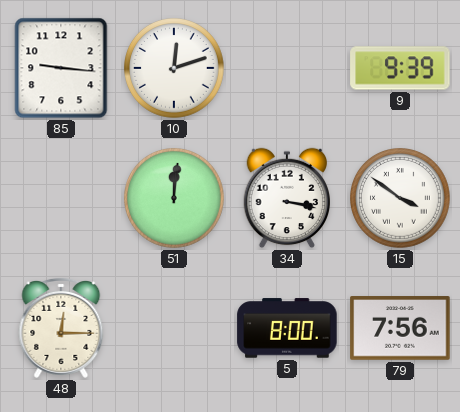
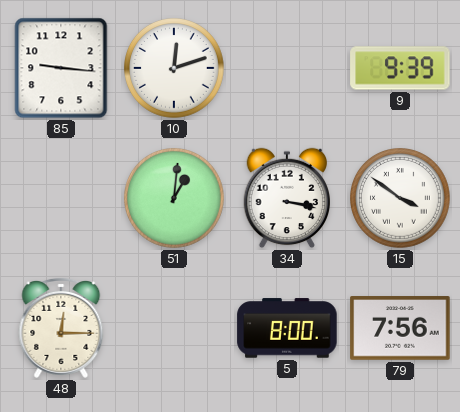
51: 12:01 -> 1:01 (175, 199)
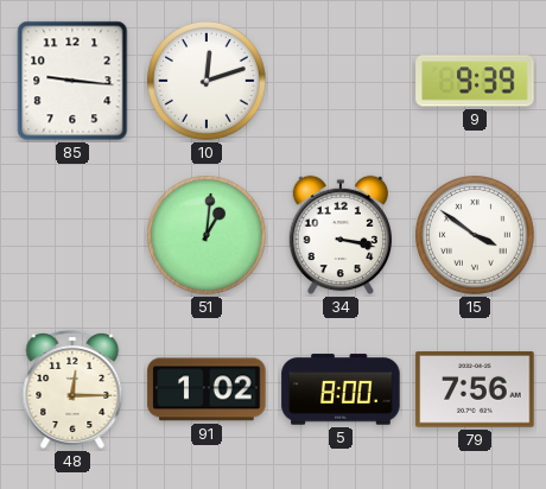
91: none -> 1:02 (207, 389)
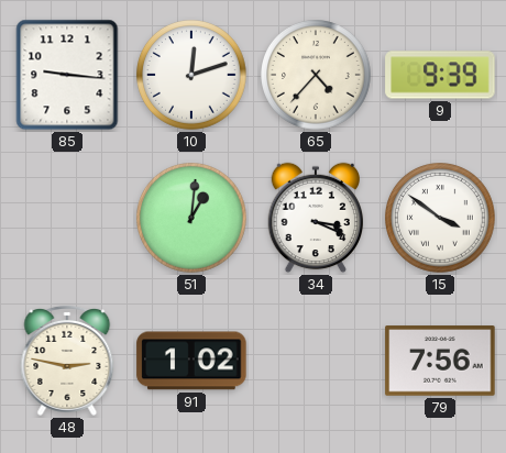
65: none -> 4:37 (317, 76)
34: 3:17 -> 3:19 (315, 218)
48: 12:15 -> 2:47 (67, 361)
5: 8:00 -> none (341, 389)
